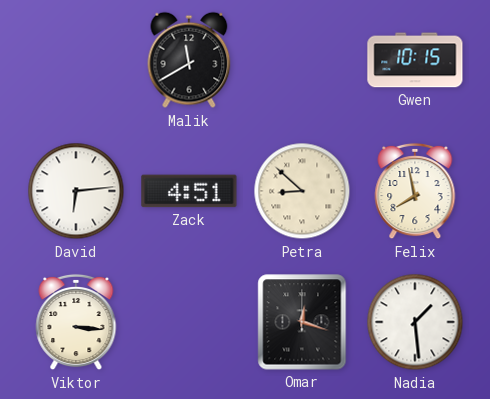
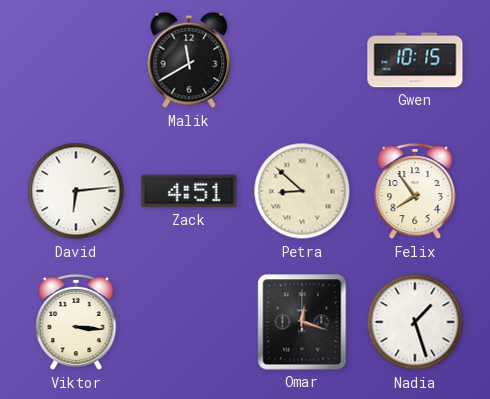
Felix: 7:58 -> 7:54 (415, 191)
Nadia: 1:29 -> 1:27 (415, 322)
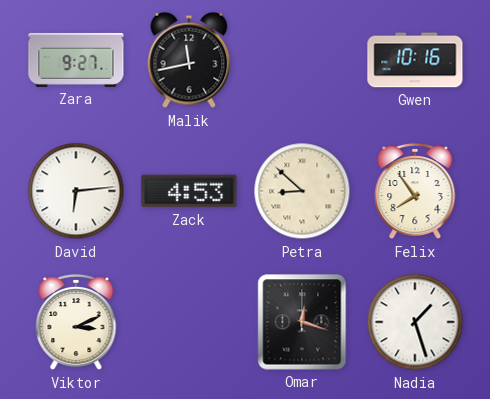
Zara: none -> 9:27 (76, 60)
Malik: 11:40 -> 11:43 (189, 60)
Gwen: 10:15 -> 10:16 (415, 60)
Zack: 4:51 -> 4:53 (189, 191)
Viktor: 3:16 -> 3:11 (76, 322)
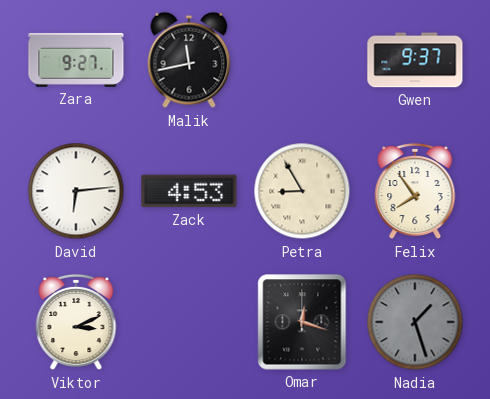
Gwen: 10:16 -> 9:37 (415, 60)
Petra: 8:52 -> 8:55 (302, 191)
Nadia dial: white -> grey (415, 322)
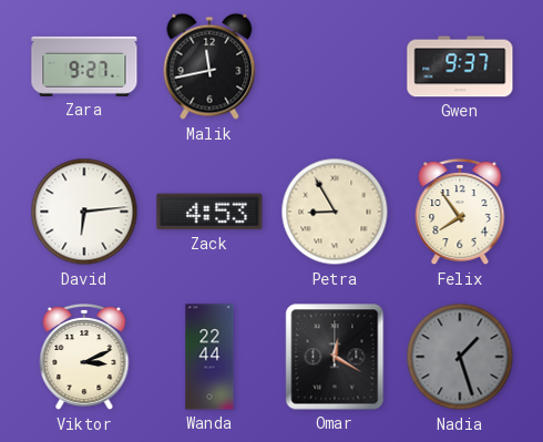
Wanda: none -> 22:44 (209, 357)
Omar: 12:18 -> 12:20 (335, 357)
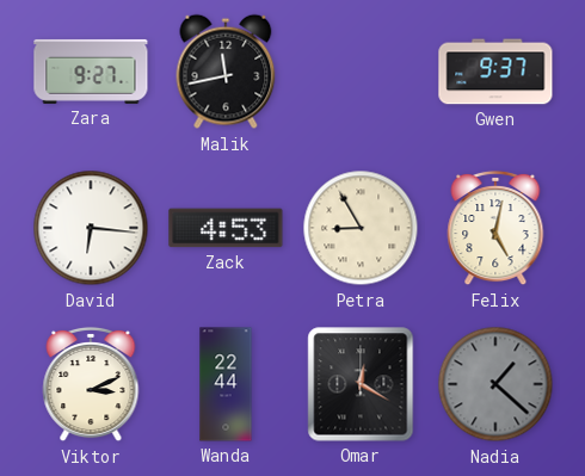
David: 6:14 -> 6:16 (91, 228)
Felix: 7:54 -> 5:02 (495, 228)
Nadia: 1:27 -> 1:22 (495, 384)
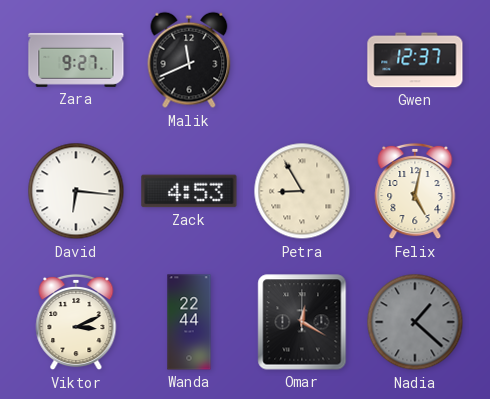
Malik: 11:43 -> 11:41 (189, 60)
Gwen: 9:37 -> 12:37 (415, 60)
